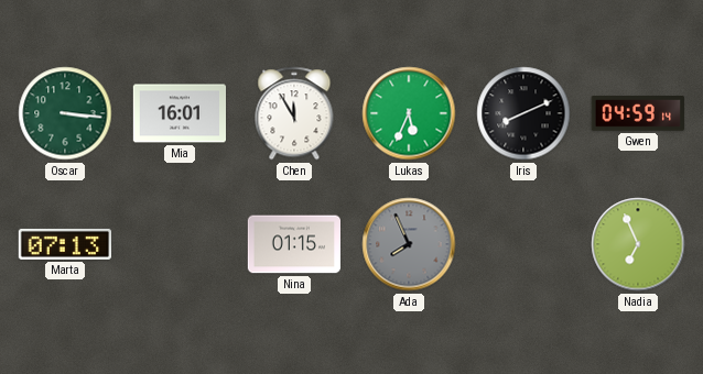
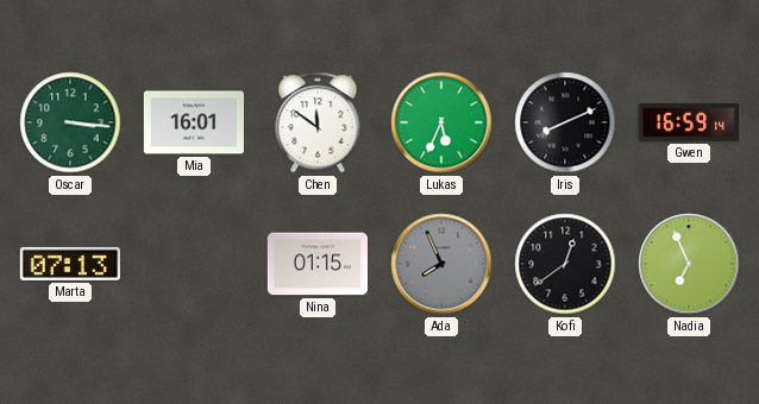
Chen: 11:55 -> 11:51 (318, 122)
Gwen: 04:59 -> 16:59 (689, 122)
Kofi: none -> 12:39 (565, 264)
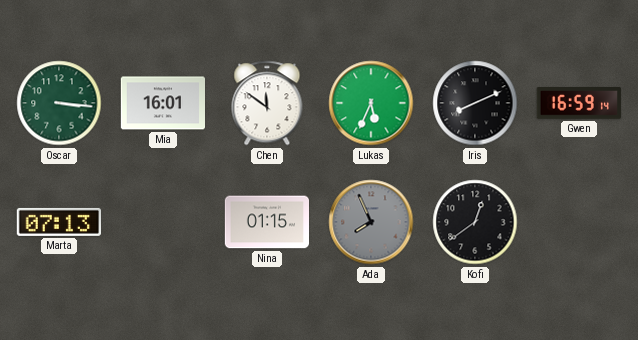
Nadia: 6:56 -> none (689, 264)
